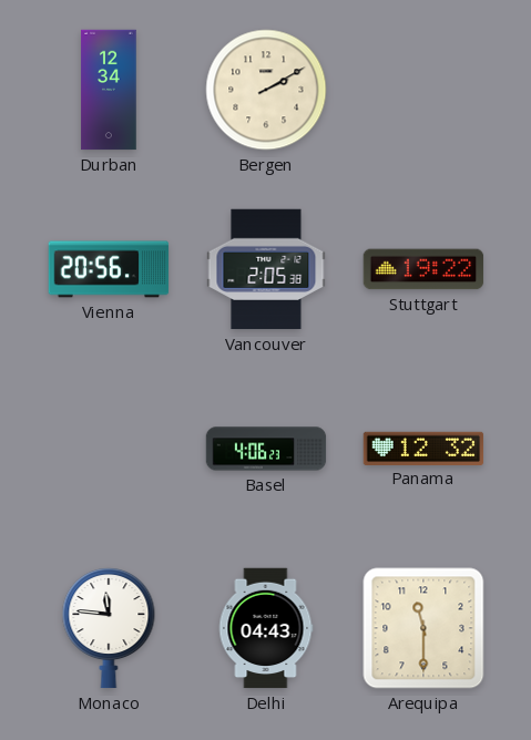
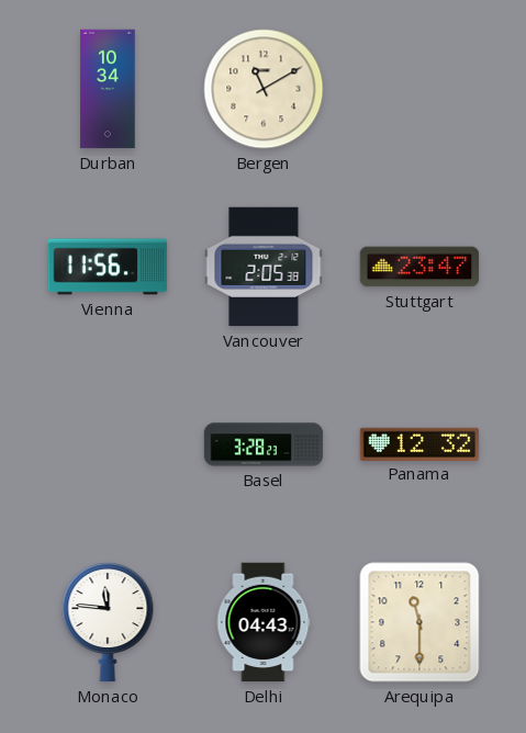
Durban: 12:34 -> 10:34 (108, 89)
Bergen: 2:10 -> 11:10 (264, 89)
Vienna: 20:56 -> 11:56 (108, 267)
Stuttgart: 19:22 -> 23:47 (419, 267)
Basel: 4:06 -> 3:28 (264, 444)
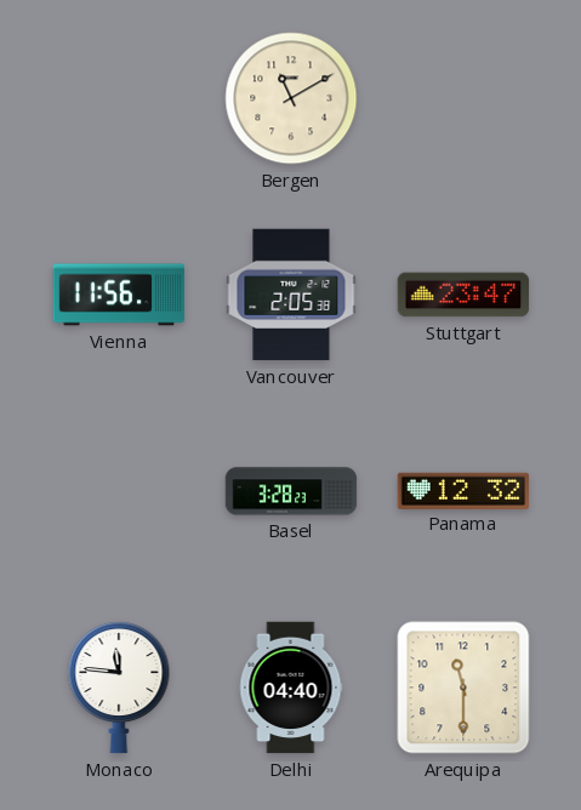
Durban: 10:34 -> none (108, 89)
Delhi: 04:43 -> 04:40 (291, 688)
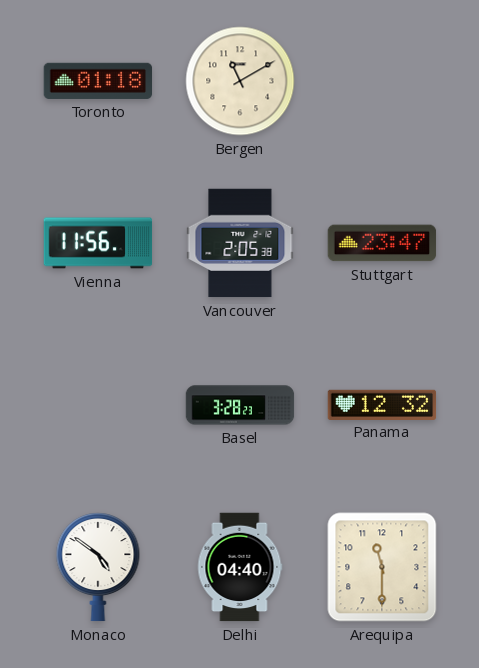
Toronto: none -> 01:18 (98, 81)
Monaco: 11:46 -> 4:51 (98, 568)
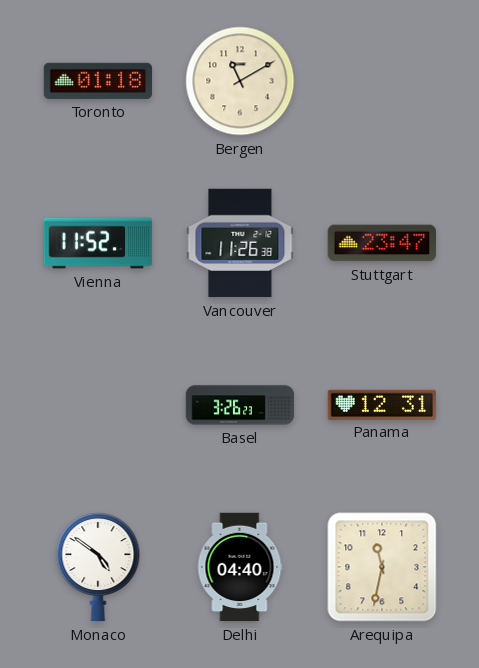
Vienna: 11:56 -> 11:52 (98, 243)
Vancouver: 2:05 -> 11:26 (240, 243)
Basel: 3:28 -> 3:26 (240, 405)
Panama: 12:32 -> 12:31 (382, 404)
Arequipa: 11:30 -> 11:32 (382, 567)
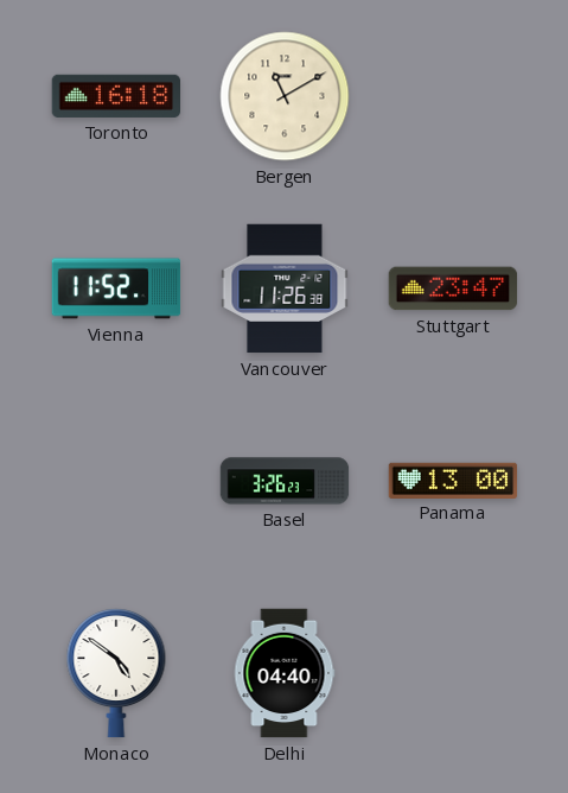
Toronto: 01:18 -> 16:18 (116, 96)
Panama: 12:31 -> 13:00 (453, 480)
Arequipa: 11:32 -> none (382, 567)
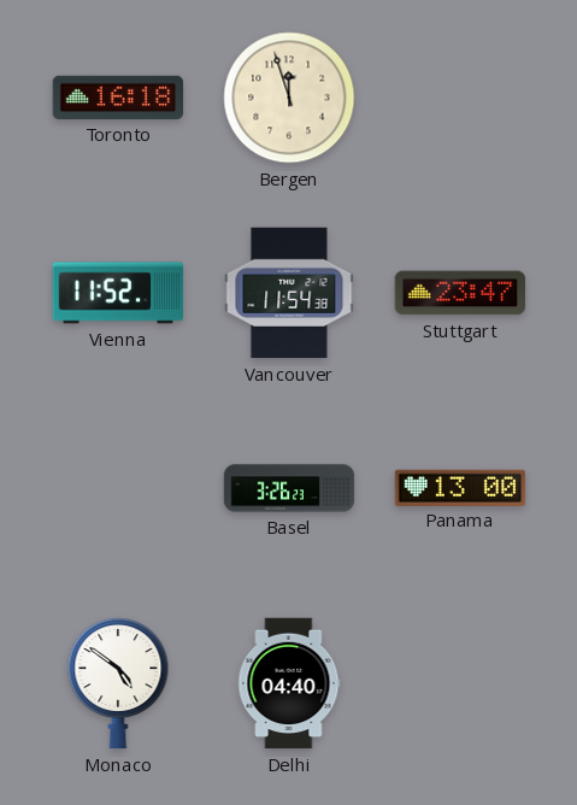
Bergen: 11:10 -> 11:57 (289, 98)
Vancouver: 11:26 -> 11:54 (289, 293)
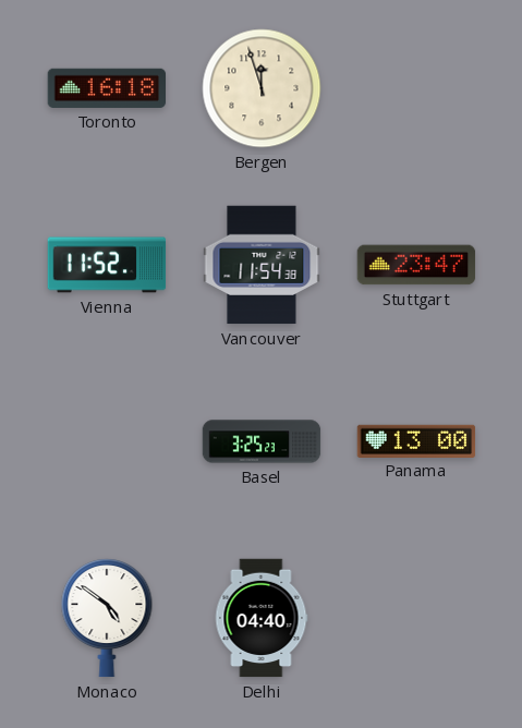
Basel: 3:26 -> 3:25 (262, 441)
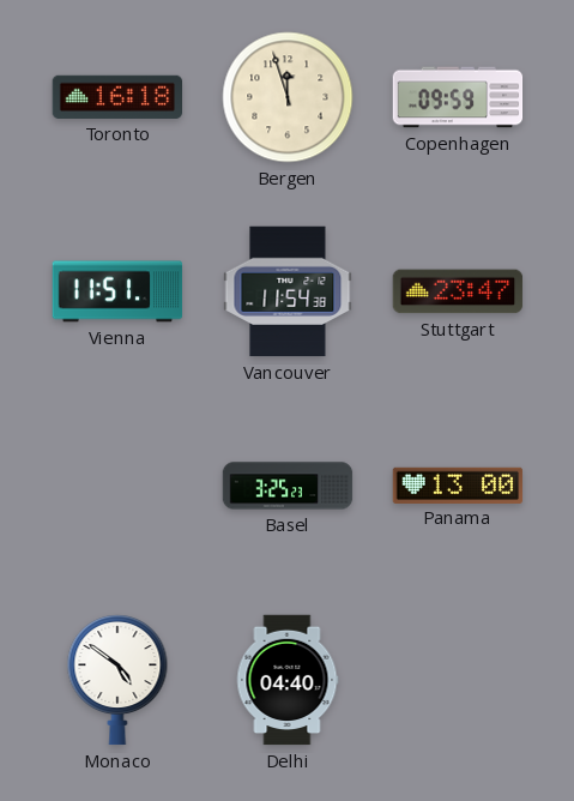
Copenhagen: none -> 09:59 (458, 97)
Vienna: 11:52 -> 11:51 (117, 291)
